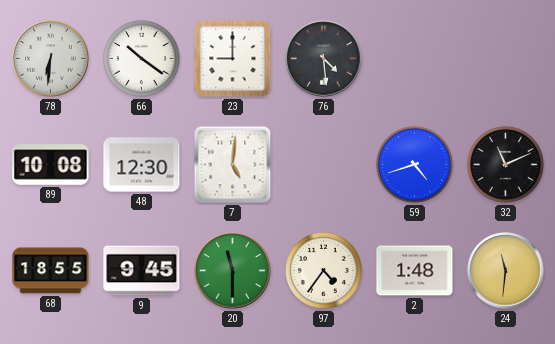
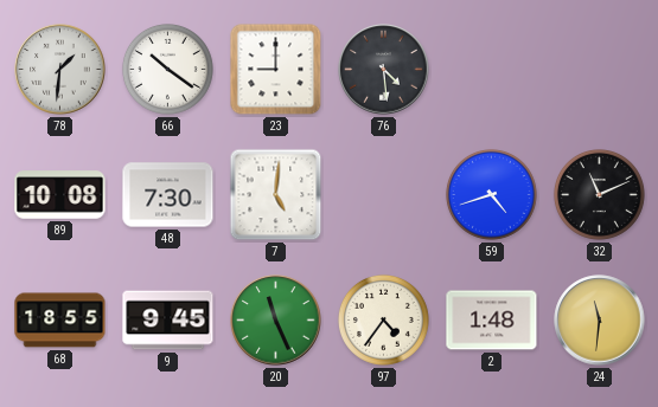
78: 6:31 -> 1:31 (60, 70)
48: 12:30 -> 7:30 (168, 195)
20: 11:30 -> 11:26 (276, 321)
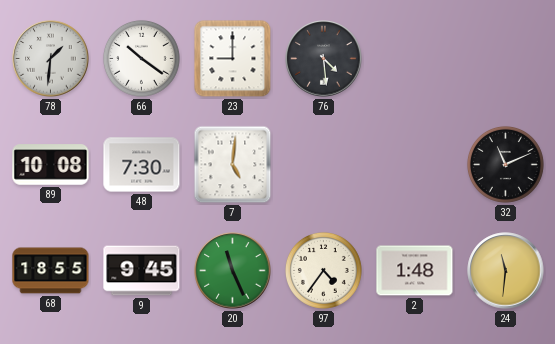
59: 4:42 -> none (491, 194)
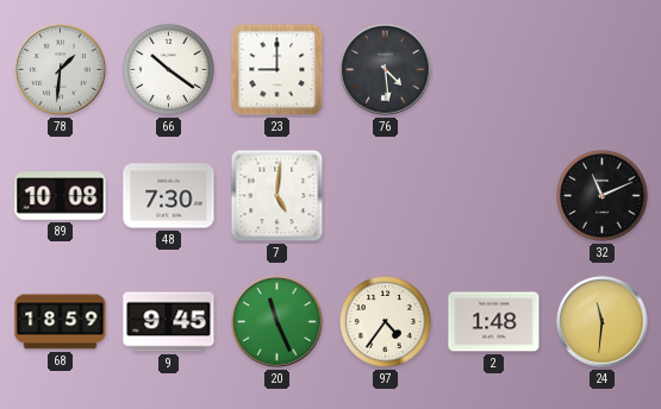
68: 18:55 -> 18:59 (61, 322)
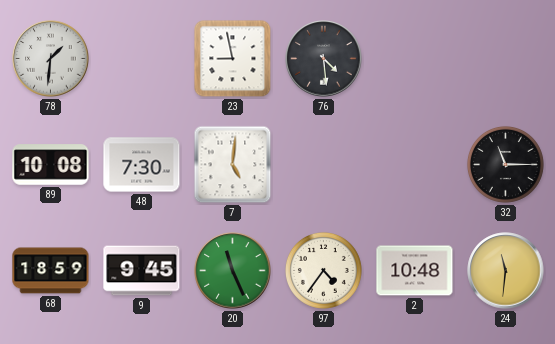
66: 10:21 -> none (168, 69)
23: 9:00 -> 8:58 (233, 59)
32: 11:11 -> 11:15 (505, 164)
2: 1:48 -> 10:48 (415, 271)
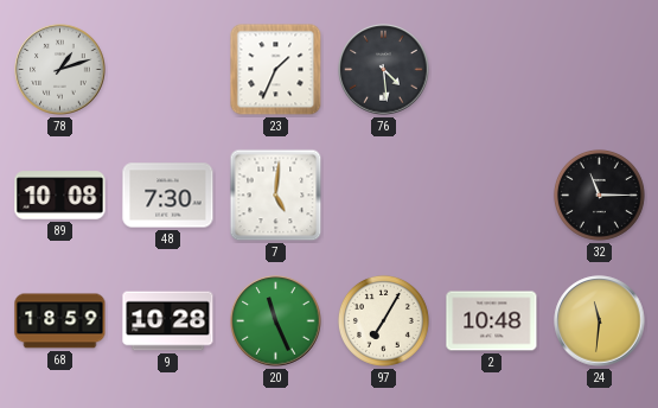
78: 1:31 -> 1:12 (60, 70)
23: 8:58 -> 1:34 (276, 70)
9: 9:45 -> 10:28 (168, 321)
97: 4:36 -> 7:05 (383, 320)
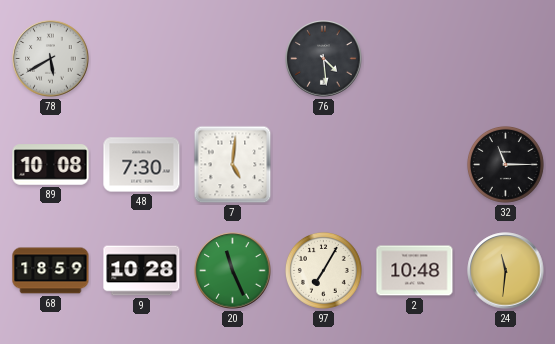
78: 1:12 -> 5:40 (51, 59)
23: 1:34 -> none (276, 70)
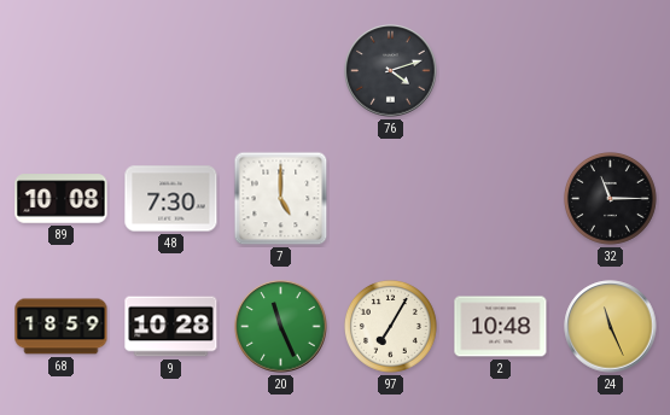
78: 5:40 -> none (51, 59)
76: 4:29 -> 4:12 (391, 71)
7: 5:01 -> 5:00 (281, 199)
24: 11:31 -> 11:26 (611, 327)
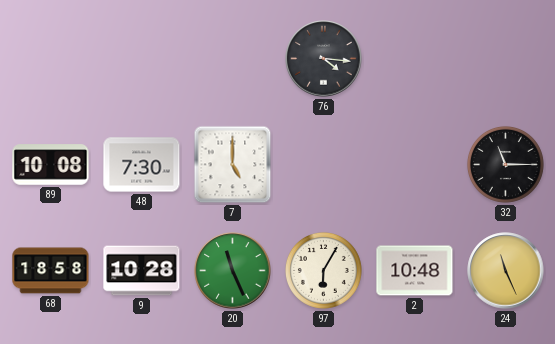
76: 4:12 -> 4:16 (324, 59)
68: 18:59 -> 18:58 (51, 271)
97: 7:05 -> 6:05 (323, 270)
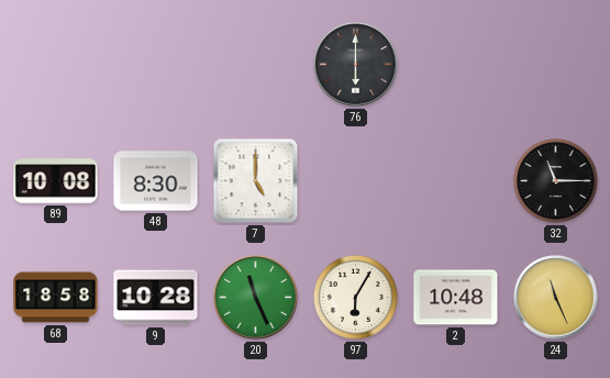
76: 4:16 -> 6:00 (356, 65)
48: 7:30 -> 8:30 (156, 181)
